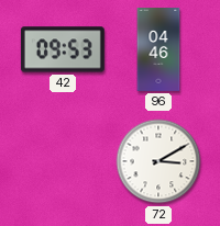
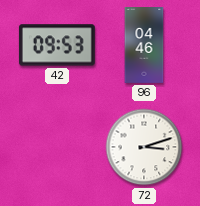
72: 3:10 -> 3:12 (144, 147)
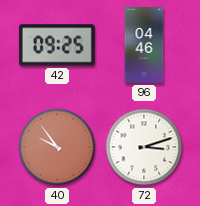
42: 09:53 -> 09:25 (57, 45)
40: none -> 9:54 (57, 147)
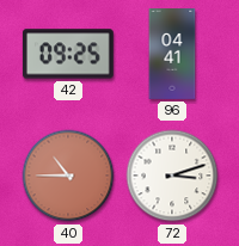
96: 04:46 -> 04:41 (172, 55)
40: 9:54 -> 10:45 (68, 176)
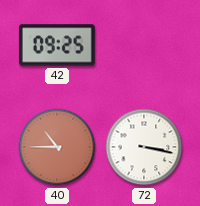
96: 04:41 -> none (172, 55)
72: 3:12 -> 3:17 (144, 147)
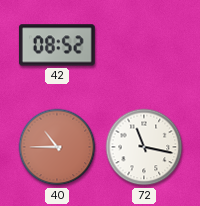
42: 09:25 -> 08:52 (57, 45)
72: 3:17 -> 11:17 (144, 147)
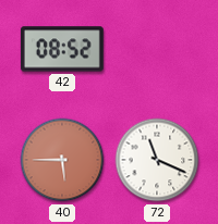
40: 10:45 -> 5:45 (62, 160)
72: 11:17 -> 11:19 (157, 160)
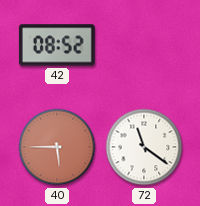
72: 11:19 -> 11:21 (144, 147)
